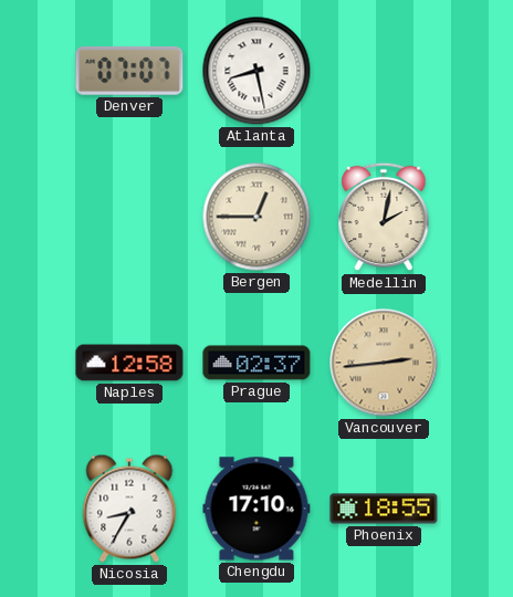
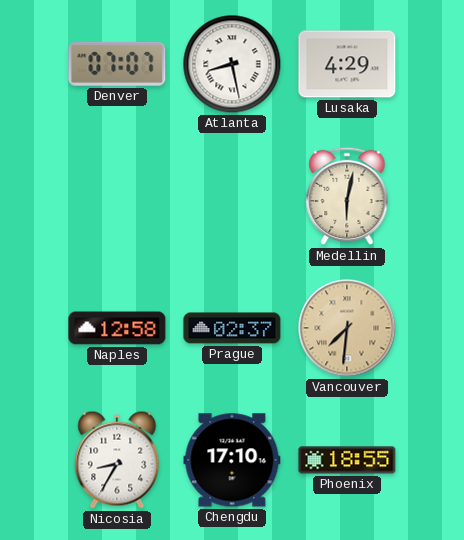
Lusaka: none -> 4:29 (347, 64)
Bergen: 12:45 -> none (256, 217)
Medellin: 2:02 -> 6:02 (347, 196)
Vancouver: 2:44 -> 7:31 (347, 328)
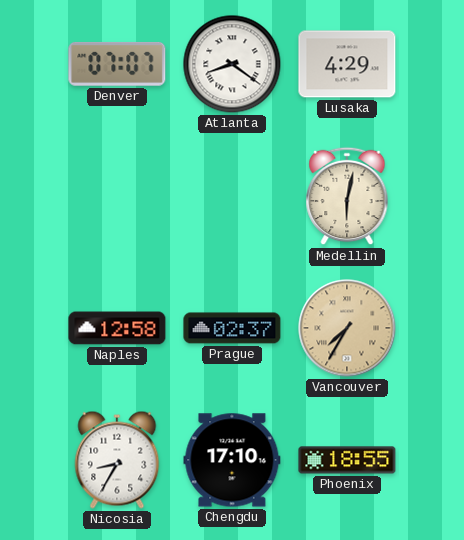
Atlanta: 8:28 -> 8:21 (232, 64)
Vancouver: 7:31 -> 7:35 (347, 328)
